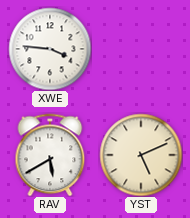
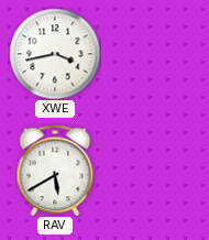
XWE: 3:46 -> 3:43 (55, 54)
YST: 5:11 -> none (141, 155)
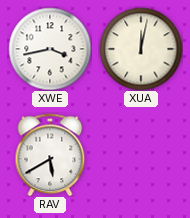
XUA: none -> 12:02 (141, 49)
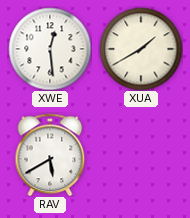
XWE: 3:43 -> 12:29 (50, 49)
XUA: 12:02 -> 1:40 (141, 49)
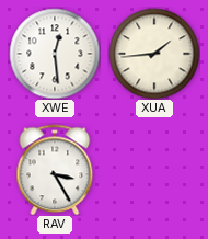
XUA: 1:40 -> 1:44 (154, 54)
RAV: 5:40 -> 3:25 (55, 170)
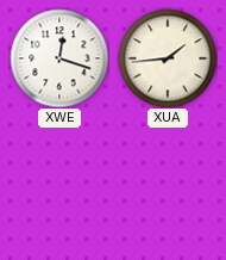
XWE: 12:29 -> 12:18 (59, 58)
RAV: 3:25 -> none (55, 170)
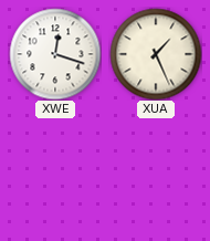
XUA: 1:44 -> 1:26 (156, 54)
